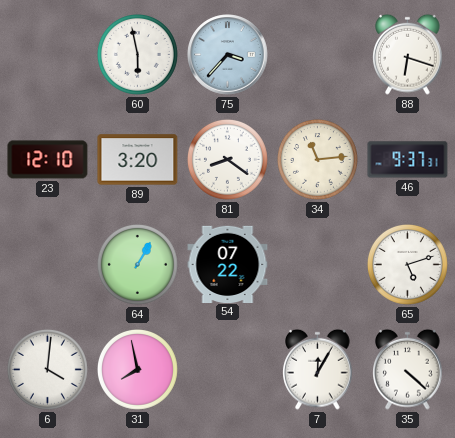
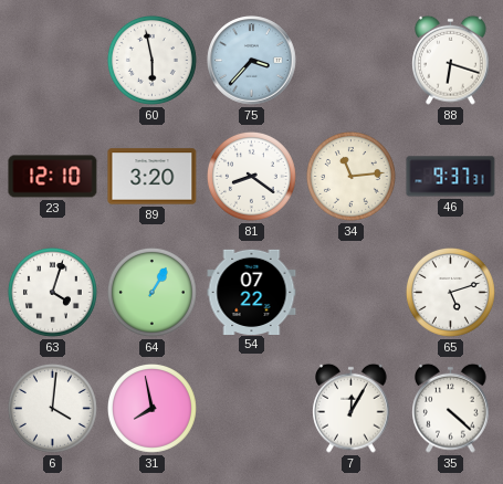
63: none -> 4:03 (52, 292)
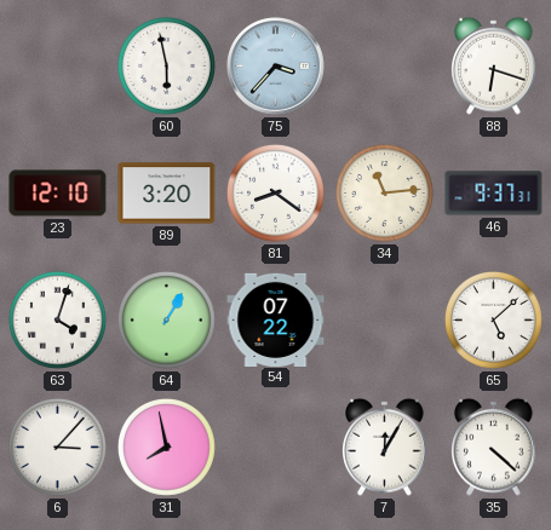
65: 5:12 -> 5:08 (493, 319)
6: 4:01 -> 3:07 (57, 447)
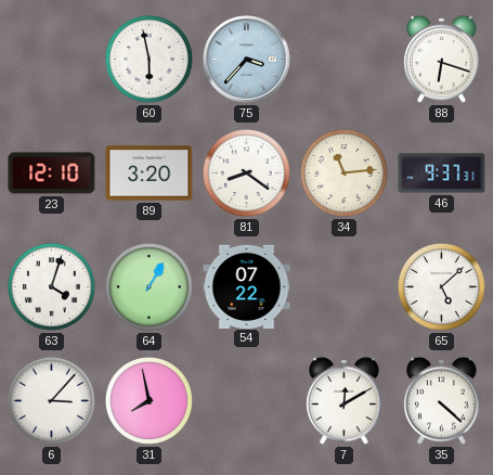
7: 12:05 -> 12:10 (345, 400)
